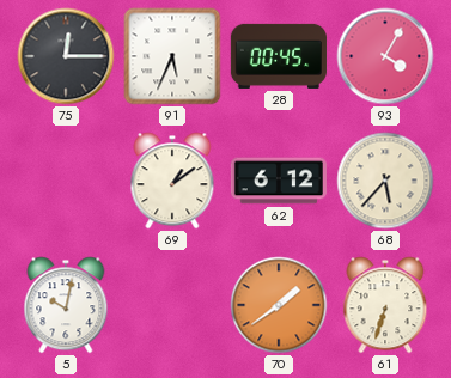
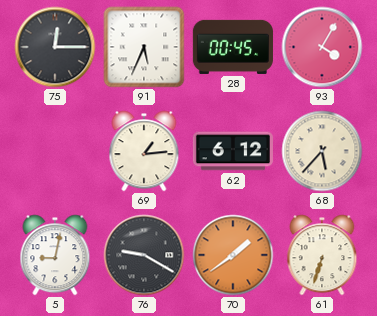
69: 1:09 -> 1:14 (144, 151)
5: 10:02 -> 9:02 (55, 255)
76: none -> 9:20 (144, 255)
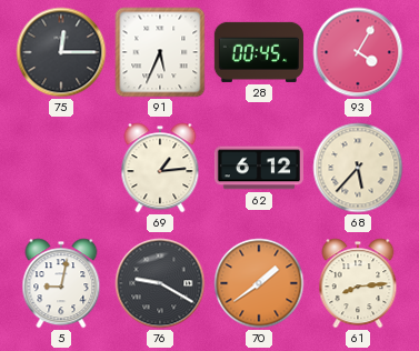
61: 6:33 -> 8:14 (358, 283)
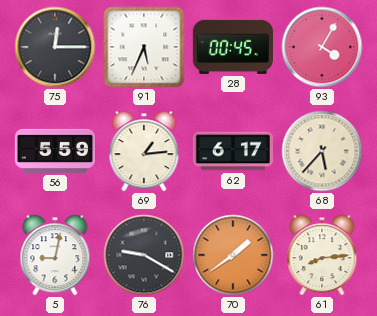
56: none -> 5:59 (55, 151)
62: 6:12 -> 6:17 (232, 151)
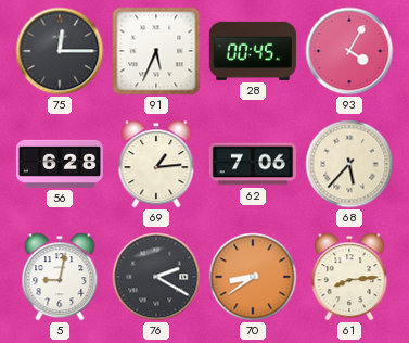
56: 5:59 -> 6:28 (60, 164)
62: 6:17 -> 7:06 (252, 164)
76: 9:20 -> 2:20 (156, 277)
70: 1:39 -> 8:39 (253, 277)
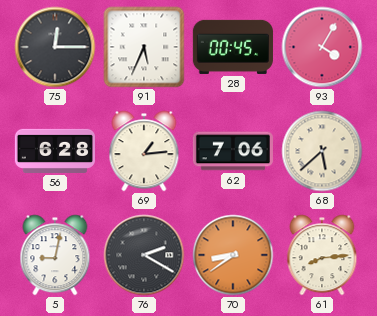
68: 5:37 -> 5:38 (322, 151)
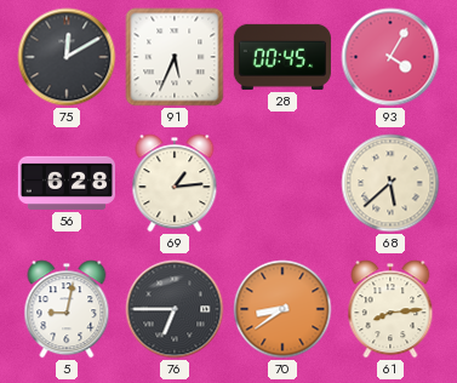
75: 12:15 -> 12:10 (67, 57)
62: 7:06 -> none (232, 151)
76: 2:20 -> 6:45 (175, 309)
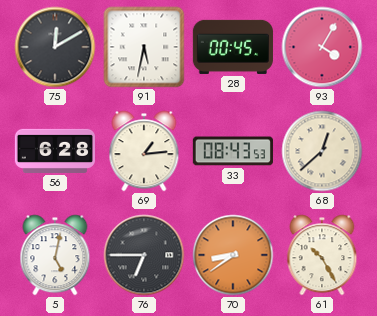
91: 5:34 -> 5:32 (144, 47)
33: none -> 08:43 (233, 151)
68: 5:38 -> 12:38 (322, 151)
5: 9:02 -> 5:02 (55, 255)
61: 8:14 -> 10:25 (322, 255)
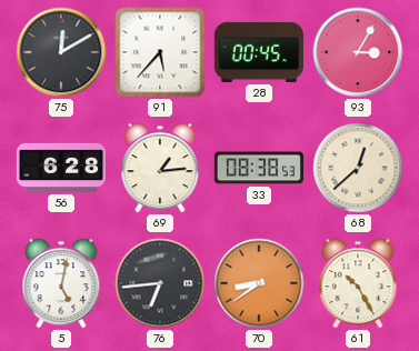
91: 5:32 -> 5:37 (160, 52)
93: 4:05 -> 3:05 (358, 52)
33: 08:43 -> 08:38 (259, 168)
76: 6:45 -> 6:44 (160, 283)
